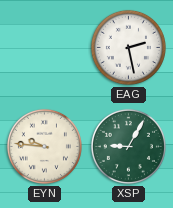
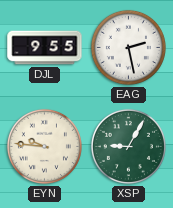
DJL: none -> 9:55 (45, 48)
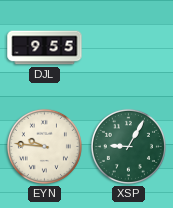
EAG: 2:28 -> none (128, 47)
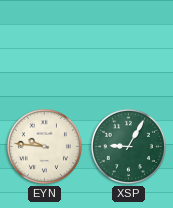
DJL: 9:55 -> none (45, 48)
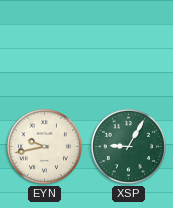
EYN: 9:46 -> 9:43 (44, 146)
